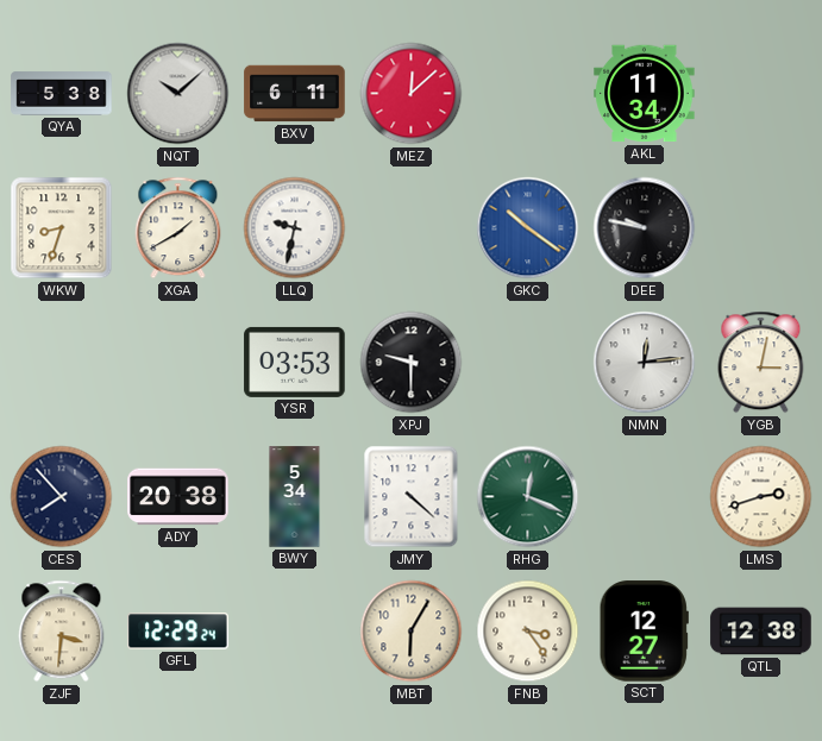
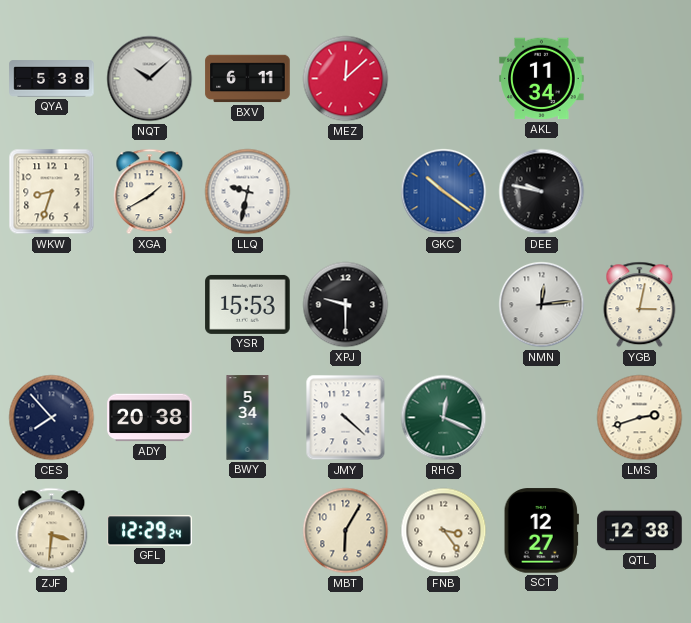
YSR: 03:53 -> 15:53 (248, 304)
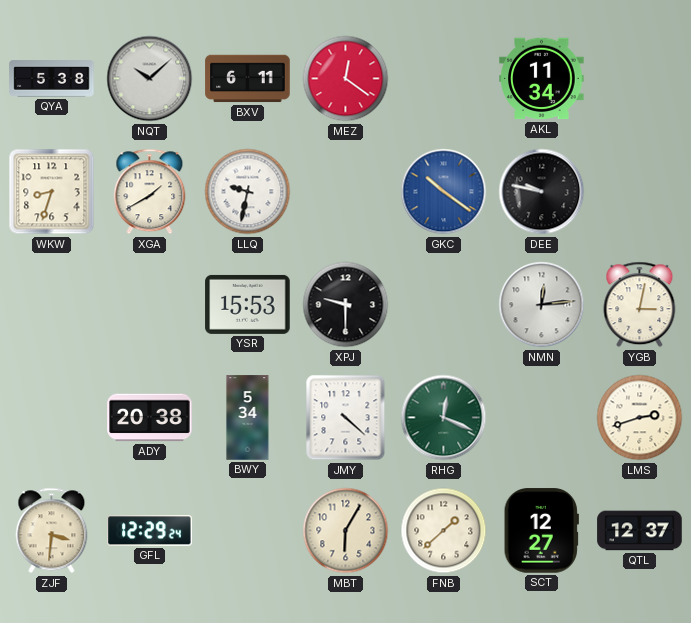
MEZ: 12:08 -> 12:21 (346, 79)
CES: 7:53 -> none (52, 418)
FNB: 3:24 -> 1:38 (444, 531)
QTL: 12:38 -> 12:37 (640, 531)
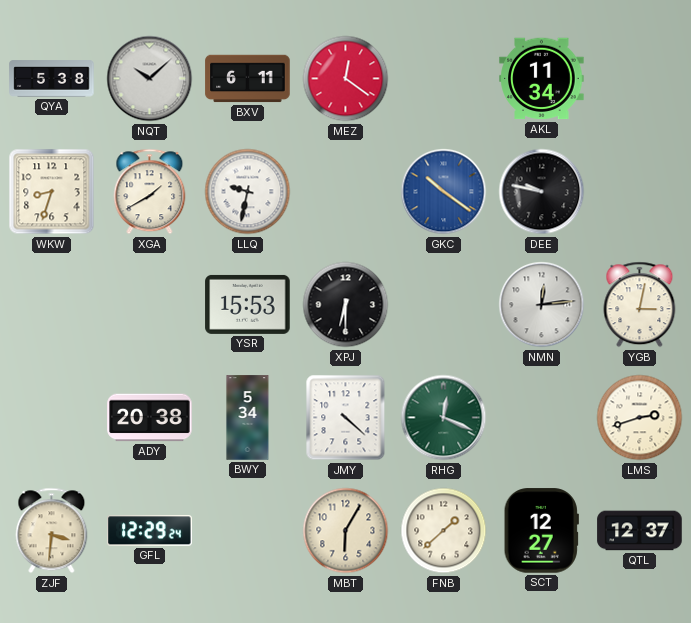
XPJ: 9:30 -> 6:30 (346, 305)
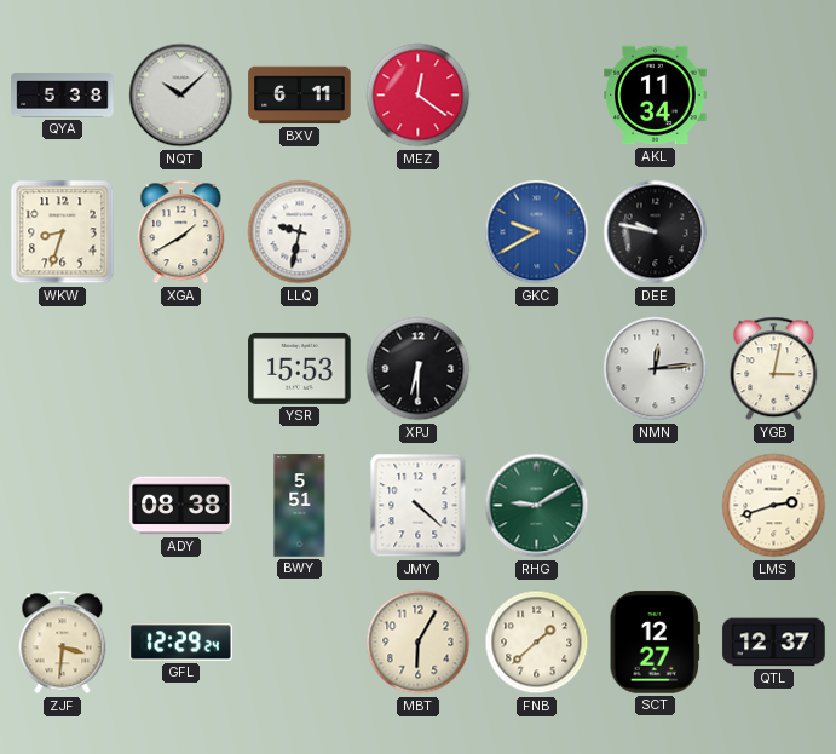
GKC: 10:21 -> 9:40 (537, 232)
ADY: 20:38 -> 08:38 (181, 506)
BWY: 5:34 -> 5:51 (300, 506)
RHG: 12:19 -> 9:10 (537, 506)
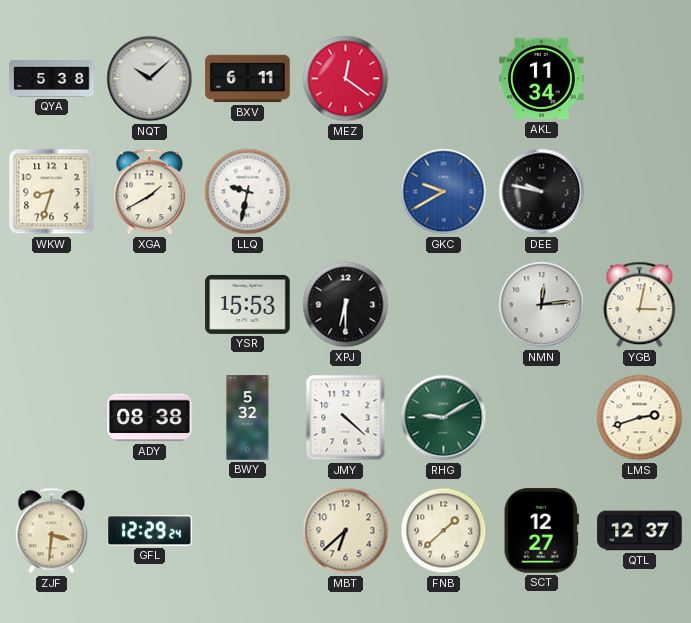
BWY: 5:51 -> 5:32 (248, 418)
MBT: 6:05 -> 6:38 (346, 531)
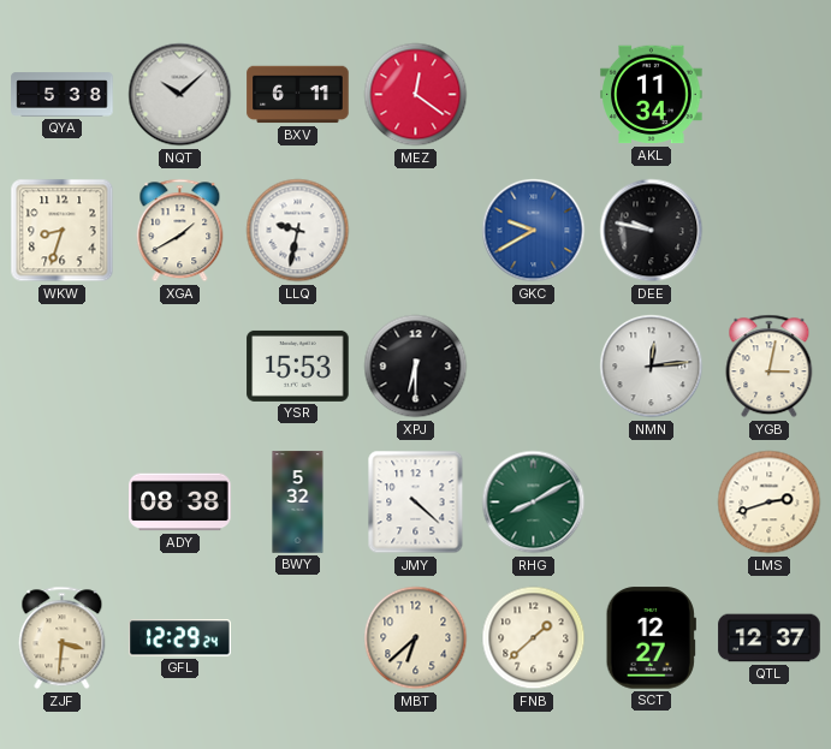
RHG: 9:10 -> 8:10 (534, 503)
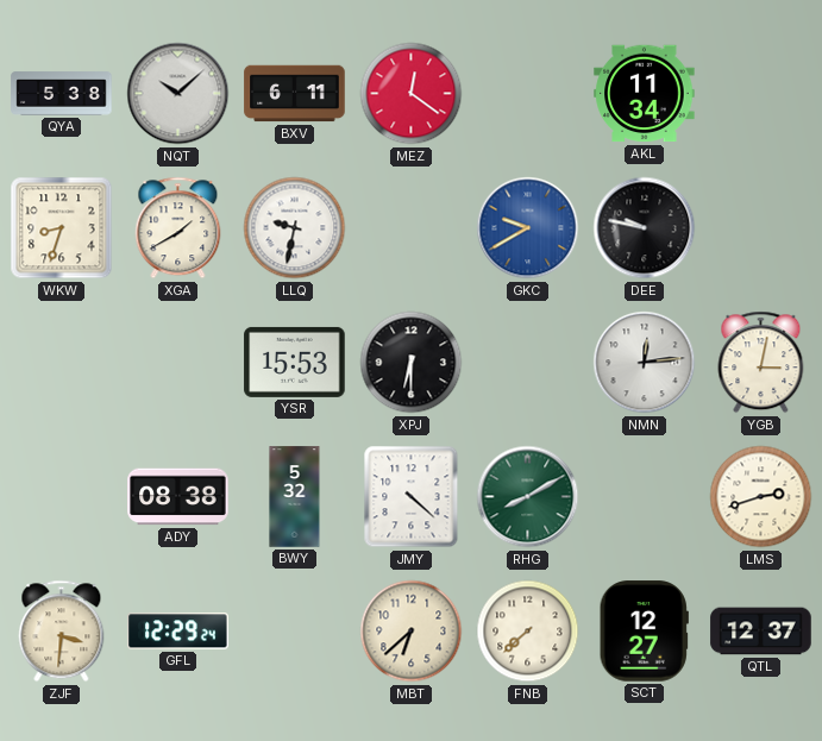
FNB: 1:38 -> 7:38 (528, 632)
